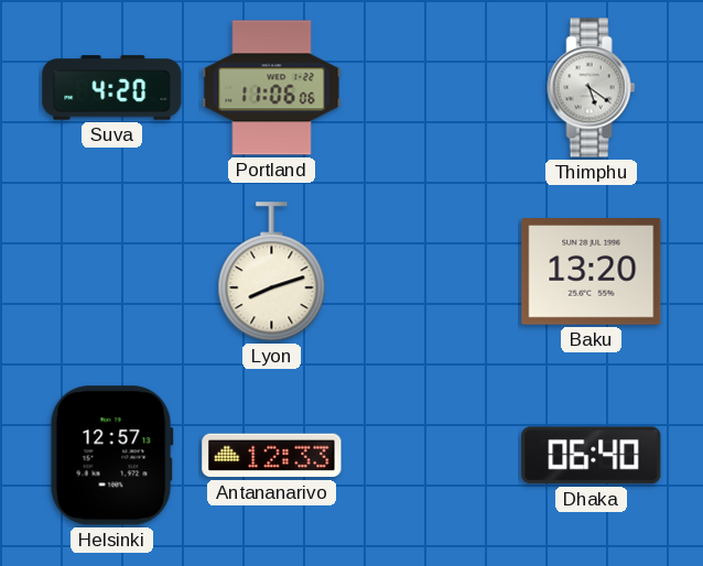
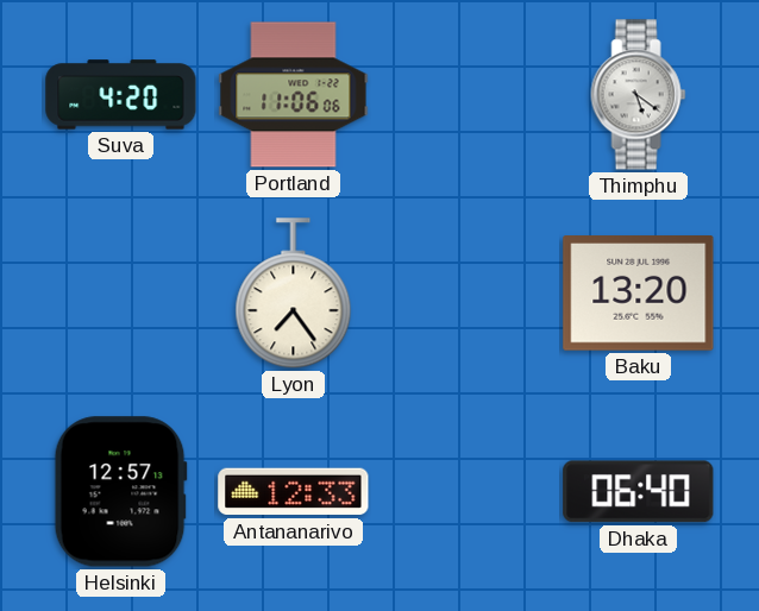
Lyon: 8:12 -> 7:24 (294, 294)
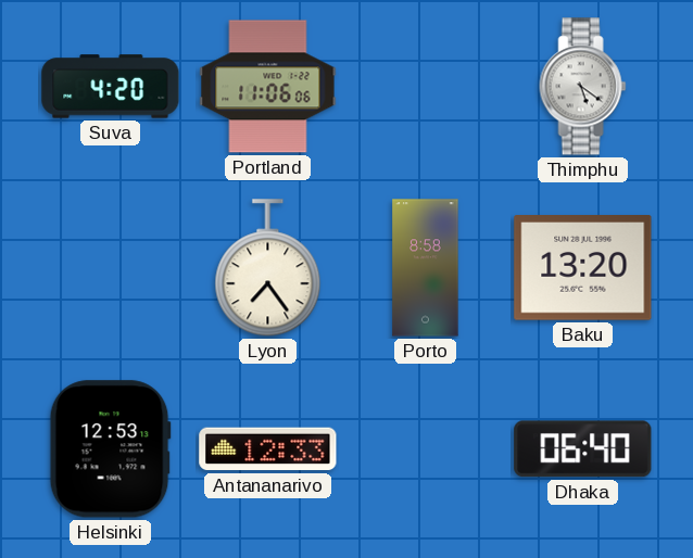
Porto: none -> 8:58 (426, 268)
Helsinki: 12:57 -> 12:53 (110, 449)
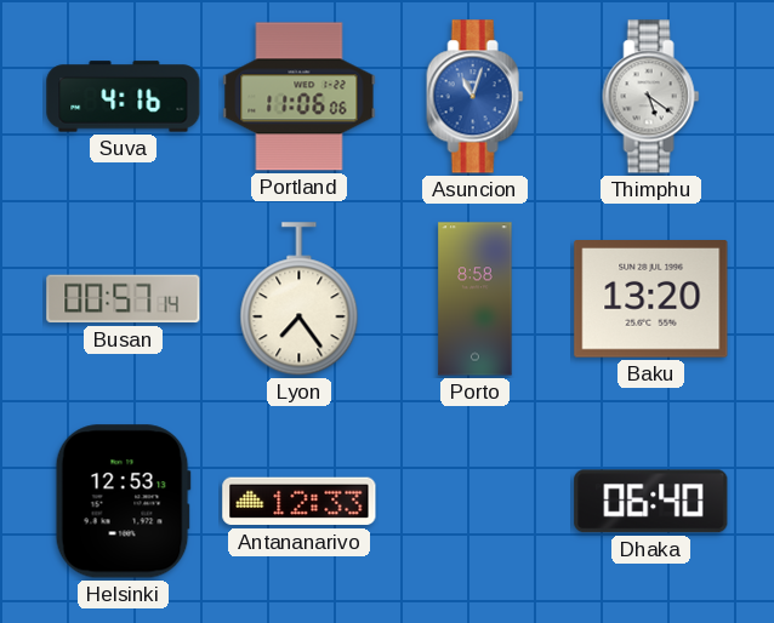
Suva: 4:20 -> 4:16 (124, 97)
Asuncion: none -> 11:03 (476, 97)
Busan: none -> 00:57 (124, 299)
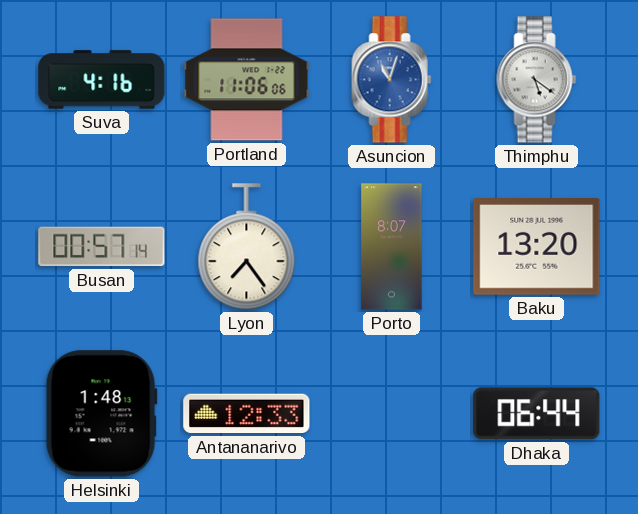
Porto: 8:58 -> 8:07 (392, 247)
Helsinki: 12:53 -> 1:48 (101, 414)
Dhaka: 06:40 -> 06:44 (537, 414)
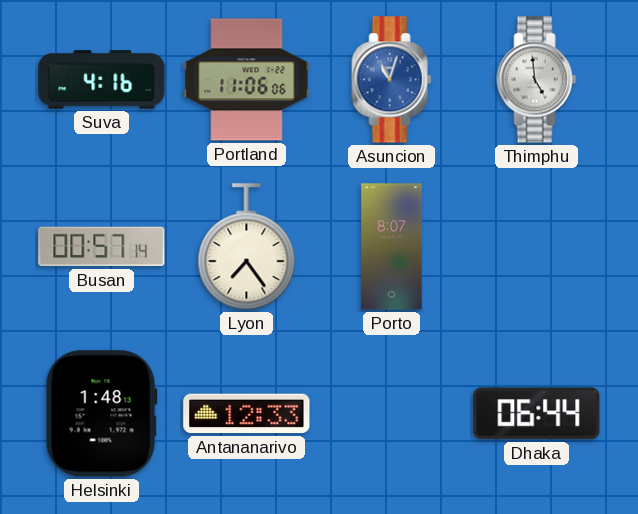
Thimphu: 5:21 -> 4:59 (537, 80)
Baku: 13:20 -> none (537, 247)
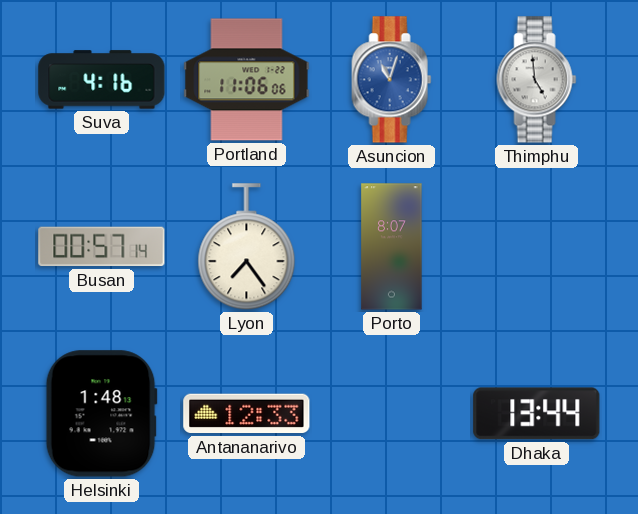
Dhaka: 06:44 -> 13:44 (537, 414)
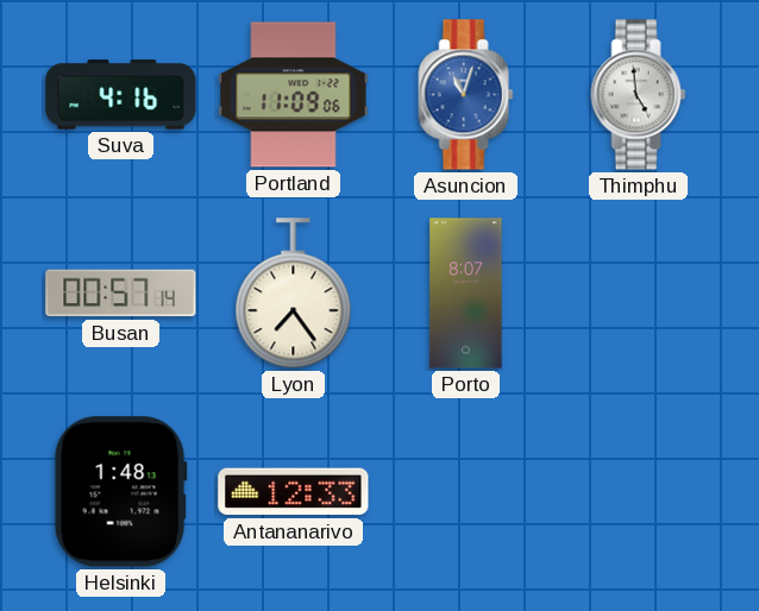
Portland: 11:06 -> 11:09 (294, 95)
Dhaka: 13:44 -> none (537, 414)
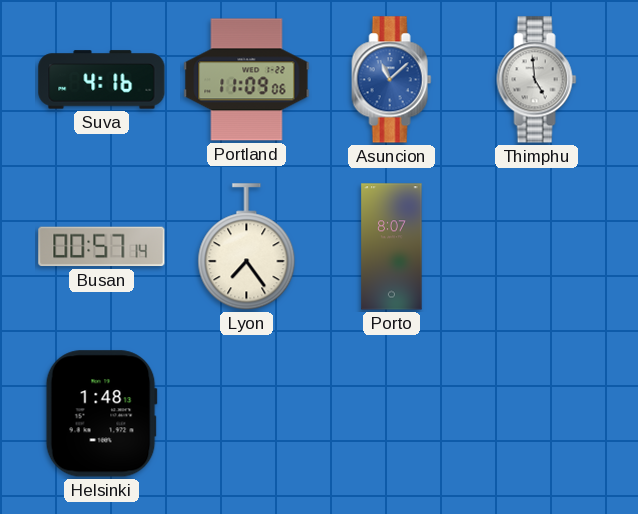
Asuncion: 11:03 -> 11:08 (392, 80)
Antananarivo: 12:33 -> none (294, 492)
